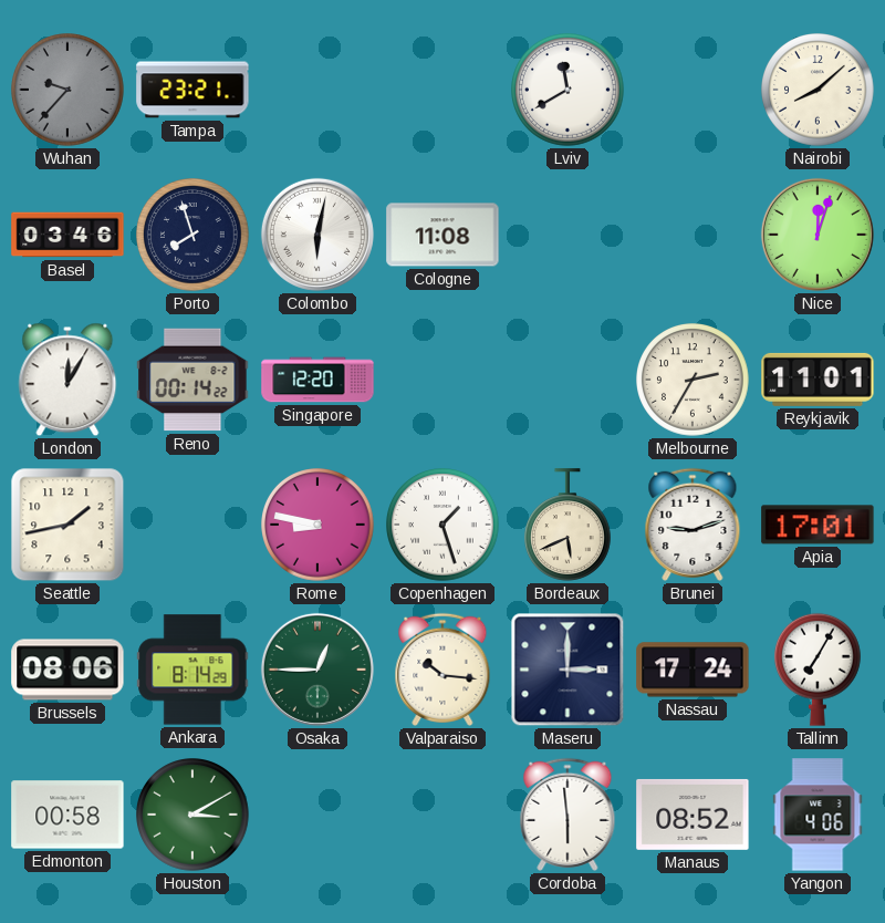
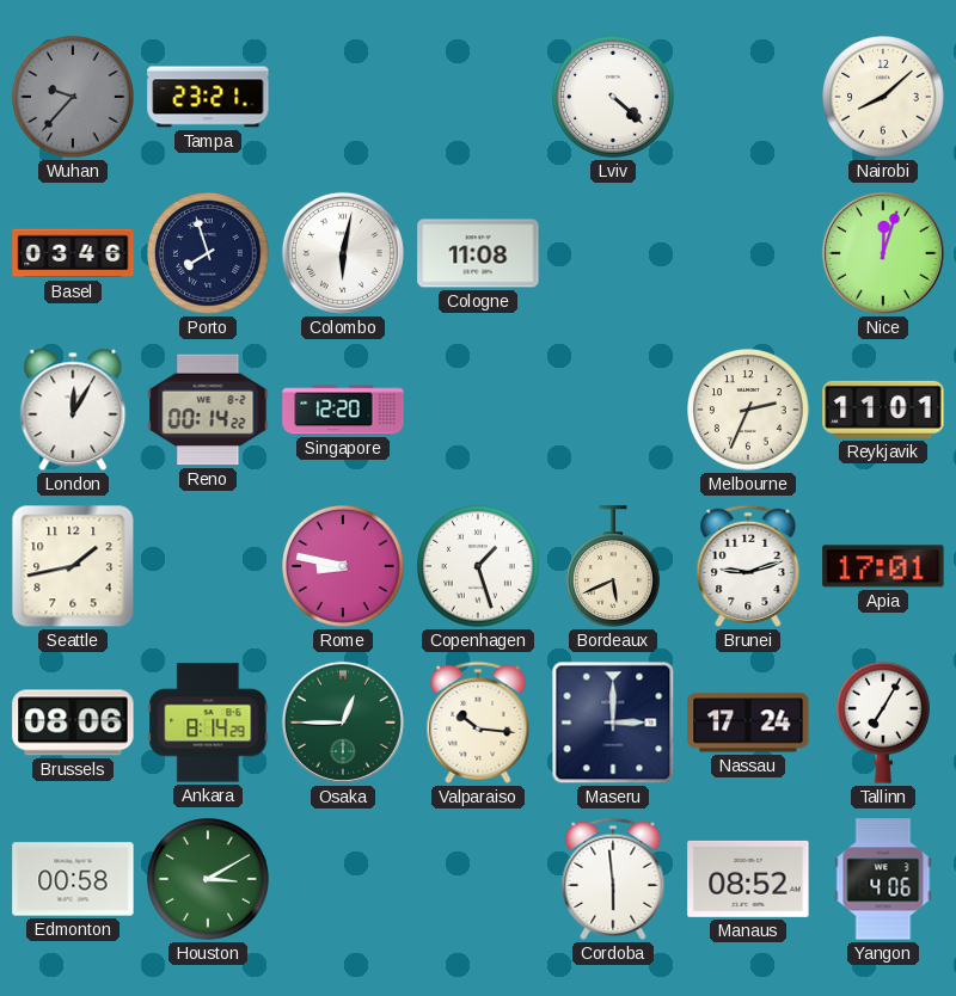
Lviv: 11:40 -> 4:22 (614, 98)
Melbourne: 2:35 -> 2:34 (749, 411)
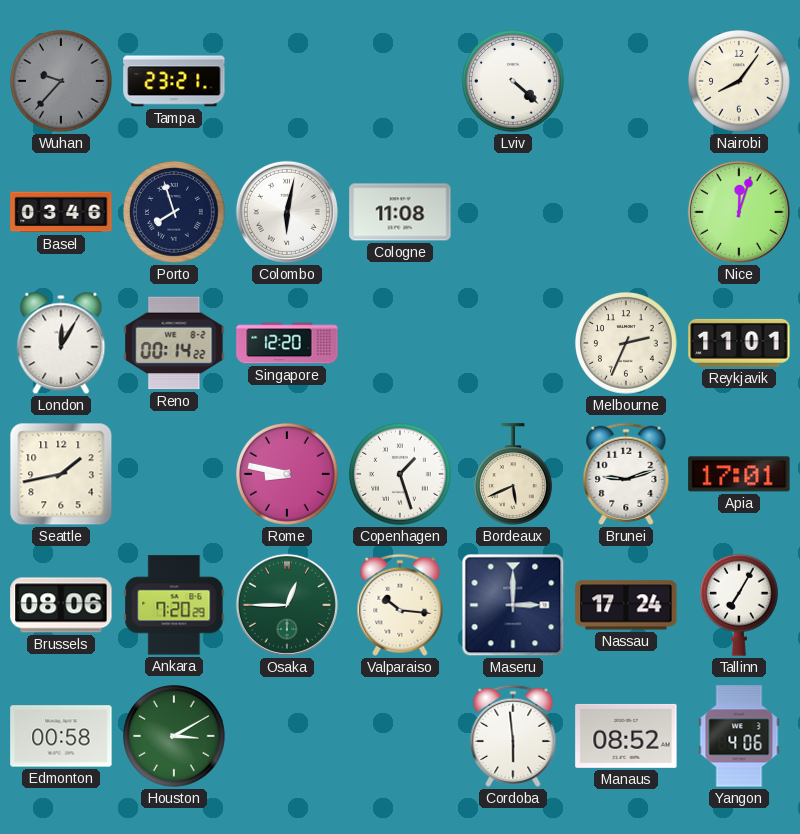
Nairobi: 8:08 -> 8:06 (740, 82)
Ankara: 8:14 -> 7:20 (174, 605)
